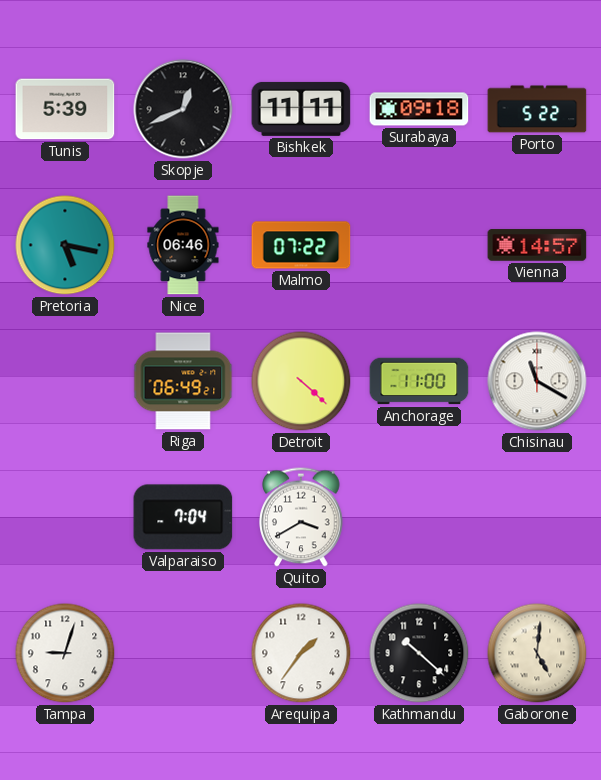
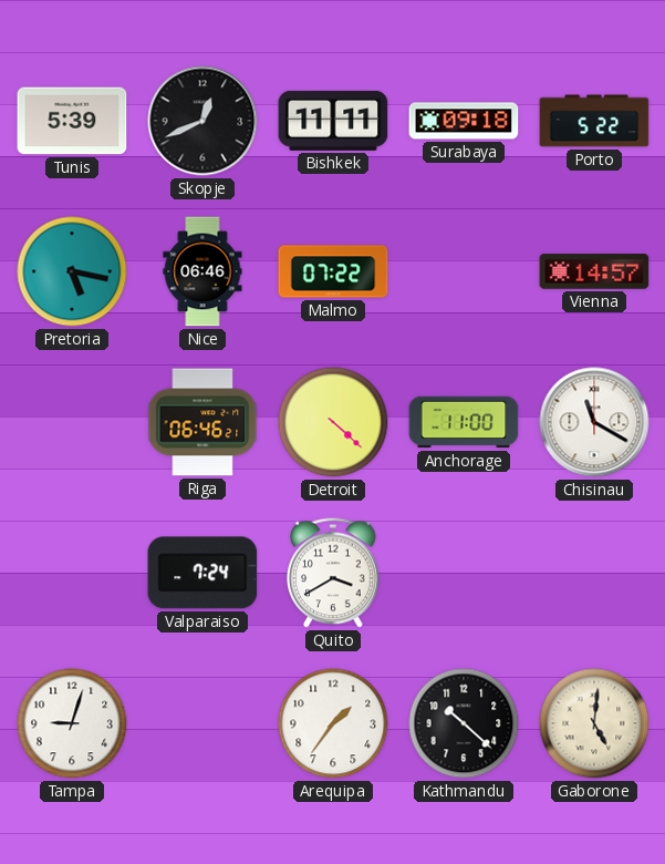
Riga: 06:49 -> 06:46 (202, 422)
Valparaiso: 7:04 -> 7:24 (202, 573)
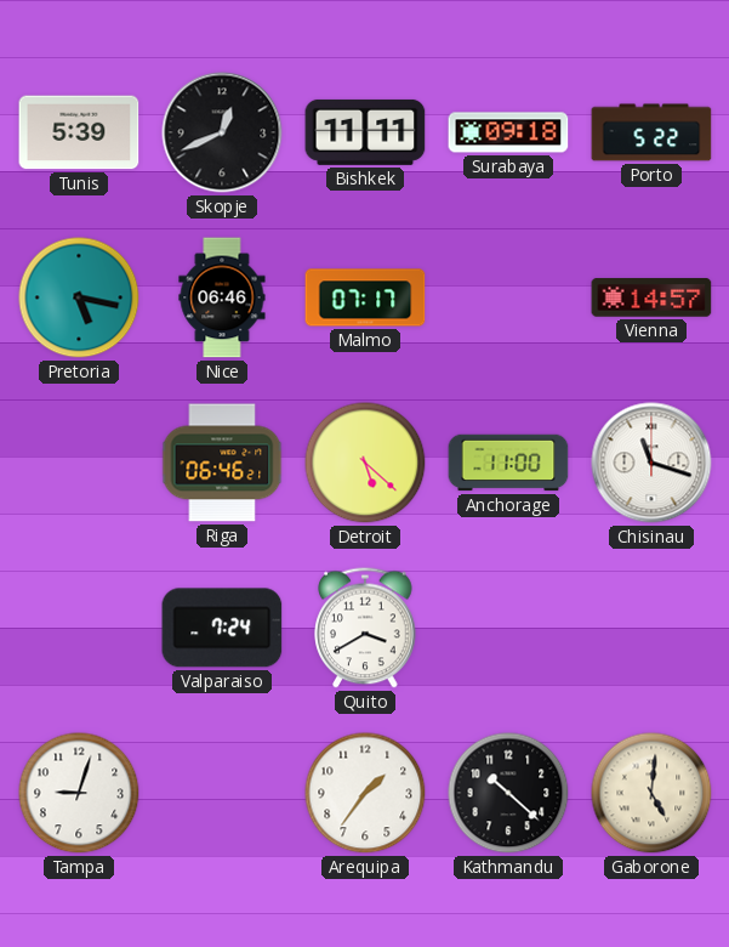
Malmo: 07:22 -> 07:17 (365, 297)
Detroit: 4:22 -> 5:22 (365, 463)
Chisinau: 11:20 -> 11:18 (651, 463)
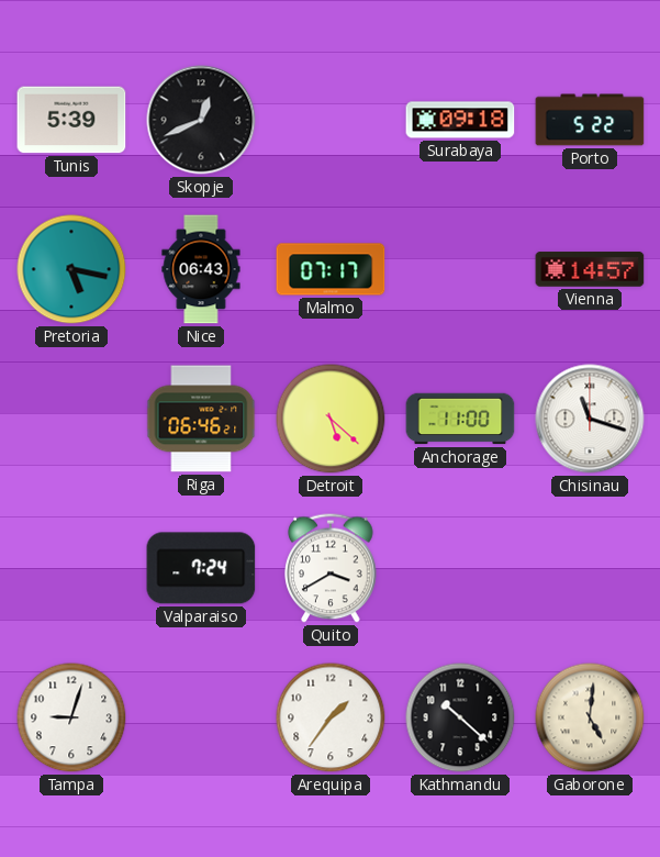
Bishkek: 11:11 -> none (365, 132)
Nice: 06:46 -> 06:43 (201, 269)
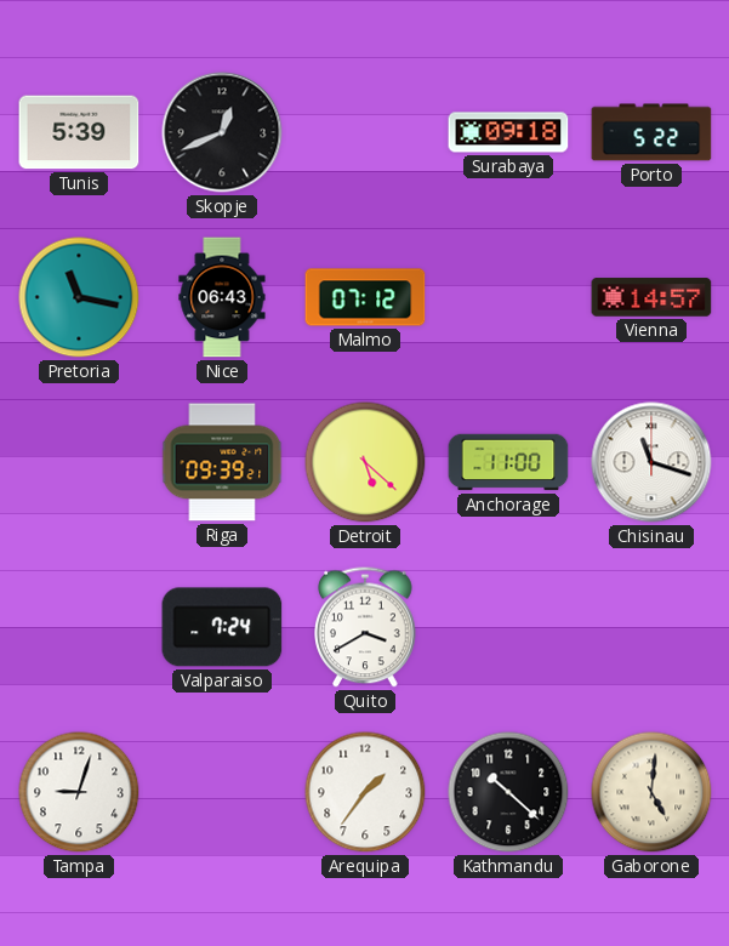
Pretoria: 5:17 -> 11:17 (79, 297)
Malmo: 07:17 -> 07:12 (365, 297)
Riga: 06:46 -> 09:39 (222, 462)
